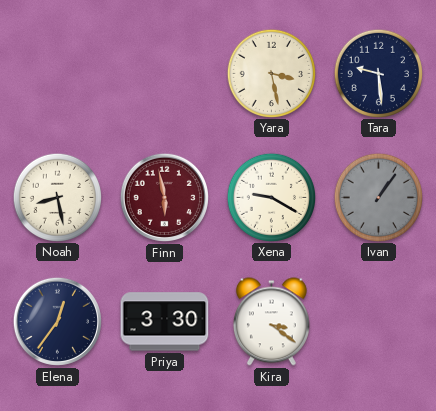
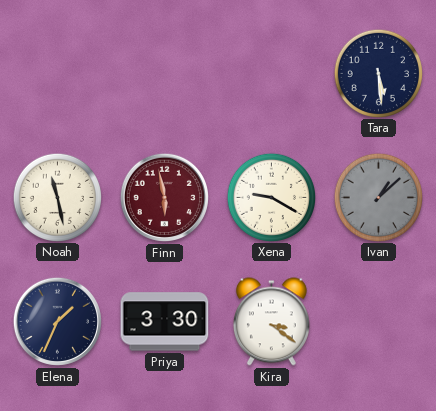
Yara: 3:28 -> none (271, 73)
Tara: 9:29 -> 5:29 (378, 73)
Noah: 8:28 -> 11:28 (57, 197)
Ivan: 1:06 -> 1:08 (378, 197)
Elena: 12:36 -> 1:34 (57, 321)
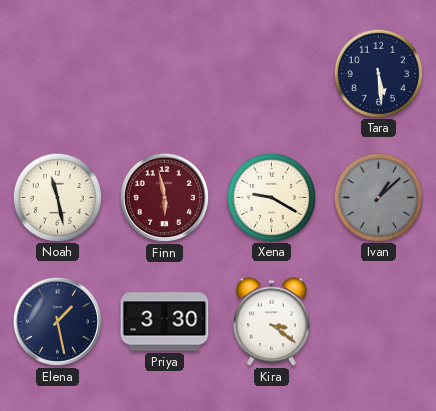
Elena: 1:34 -> 1:28 (57, 321)
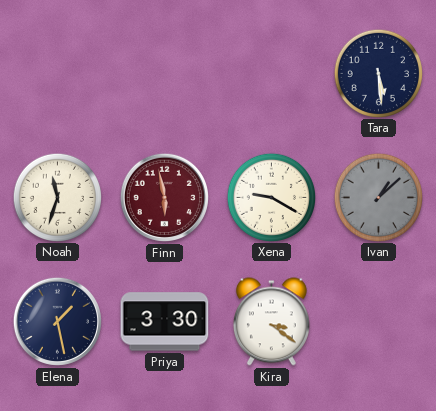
Noah: 11:28 -> 11:33 (57, 197)
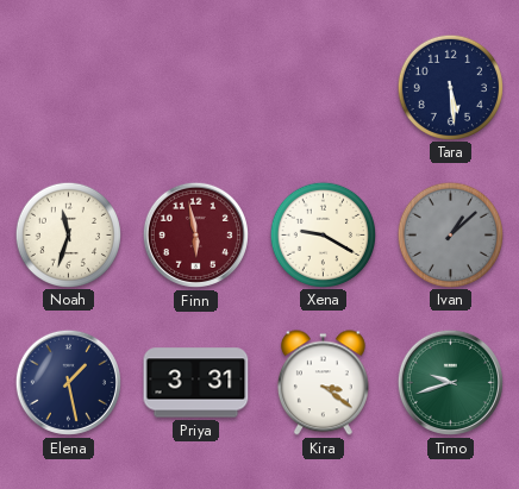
Priya: 3:30 -> 3:31 (196, 383)
Timo: none -> 9:42 (450, 382)
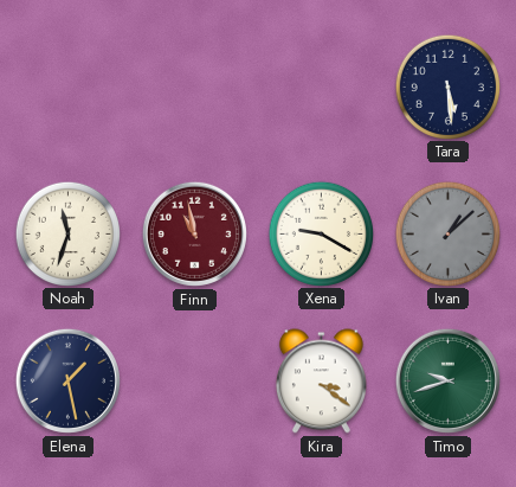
Finn: 5:58 -> 10:58 (194, 233)
Priya: 3:31 -> none (196, 383)
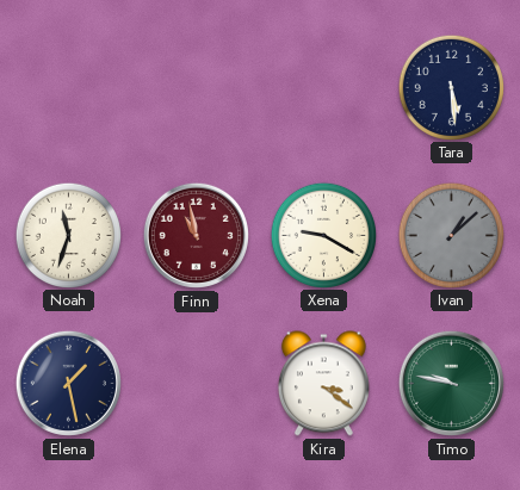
Timo: 9:42 -> 9:47 (451, 383)
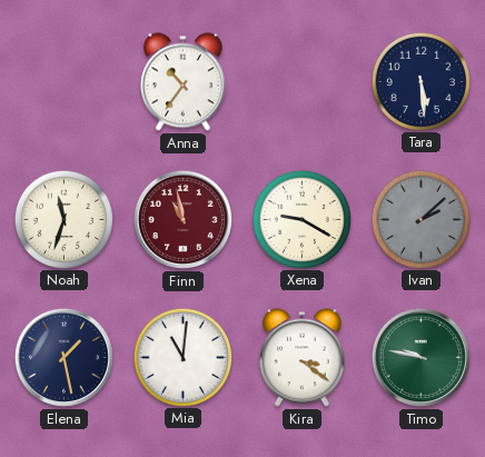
Anna: none -> 10:36 (182, 82)
Ivan: 1:08 -> 2:08 (420, 219)
Mia: none -> 11:01 (182, 357)
